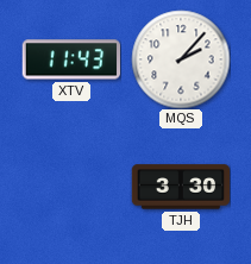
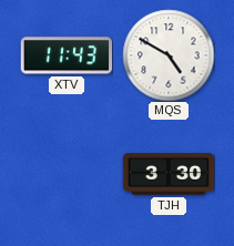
MQS: 2:07 -> 4:50 (169, 55)
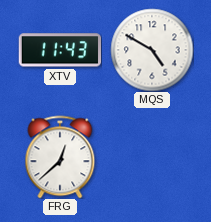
FRG: none -> 12:38 (60, 157)
TJH: 3:30 -> none (169, 174)
